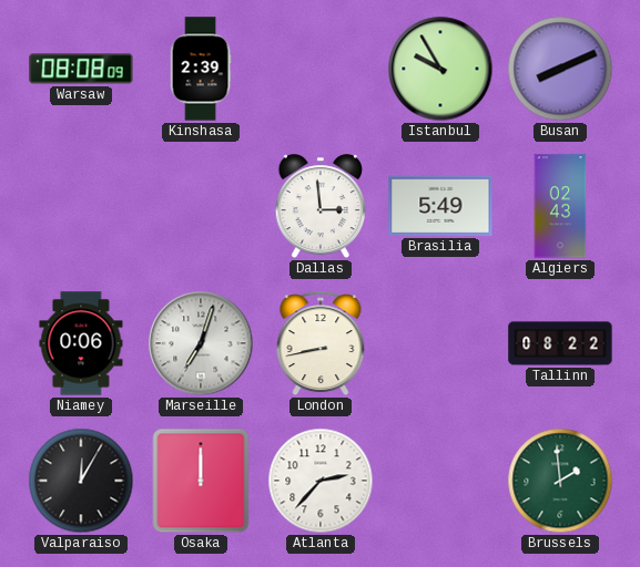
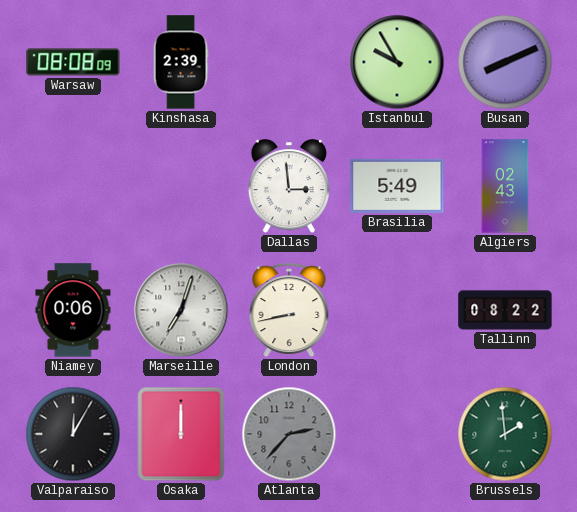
Atlanta dial: white -> grey (289, 434)
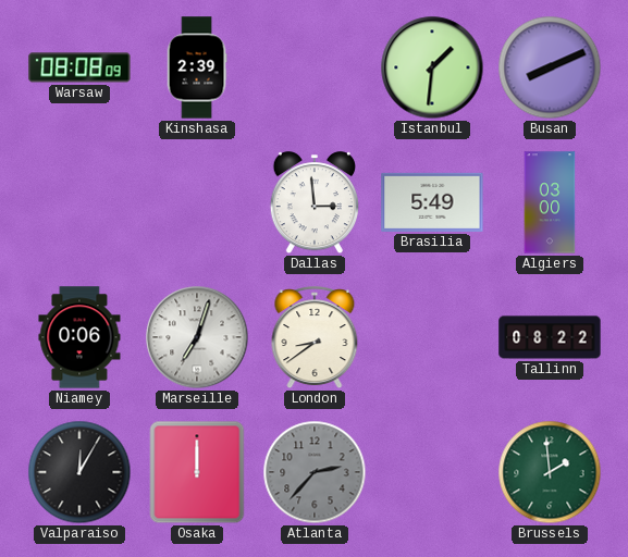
Istanbul: 9:55 -> 1:31 (432, 67)
Algiers: 02:43 -> 03:00 (550, 202)
London: 8:43 -> 8:39 (315, 338)
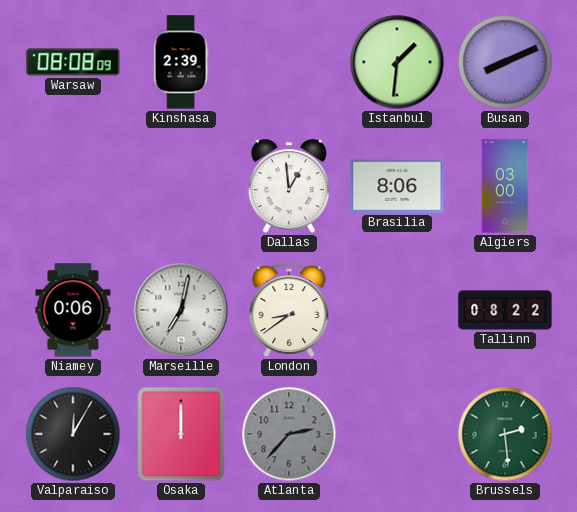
Dallas: 2:59 -> 12:59 (288, 187)
Brasilia: 5:49 -> 8:06 (397, 186)
Marseille: 7:03 -> 7:02 (181, 310)
Brussels: 1:59 -> 2:29 (505, 434)
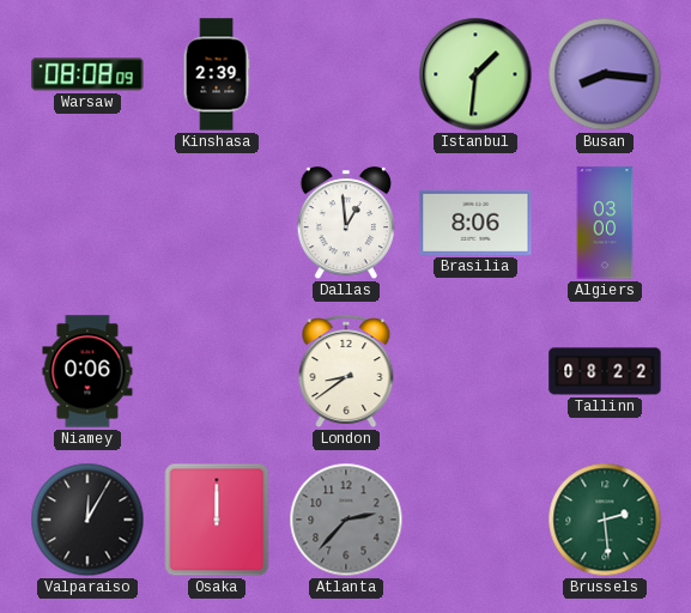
Busan: 8:11 -> 8:16 (605, 74)
Marseille: 7:02 -> none (181, 310)
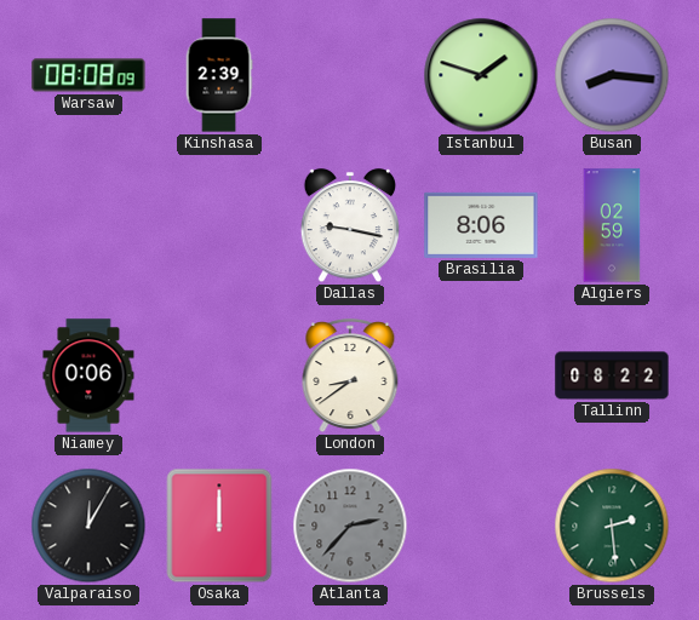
Istanbul: 1:31 -> 1:48 (481, 75)
Dallas: 12:59 -> 9:17 (349, 226)
Algiers: 03:00 -> 02:59 (612, 225)
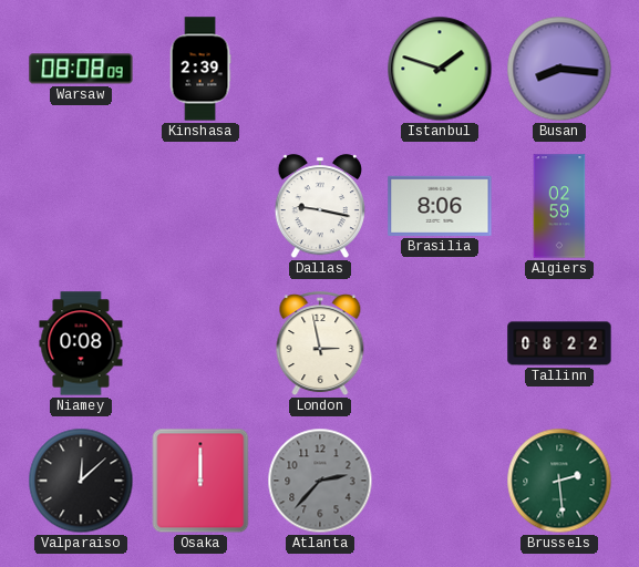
Niamey: 0:06 -> 0:08 (81, 343)
London: 8:39 -> 2:58 (320, 344)
Valparaiso: 12:05 -> 12:08 (81, 481)
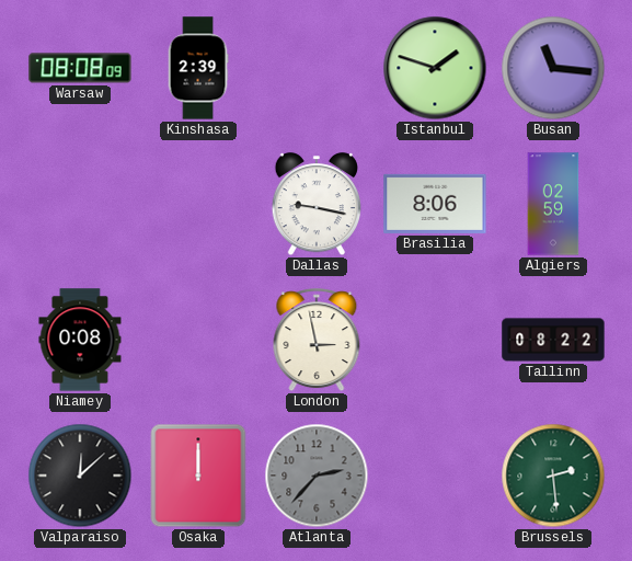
Busan: 8:16 -> 11:16 (553, 68)
